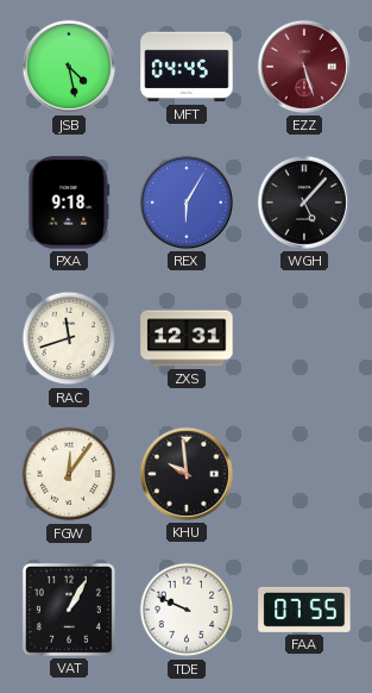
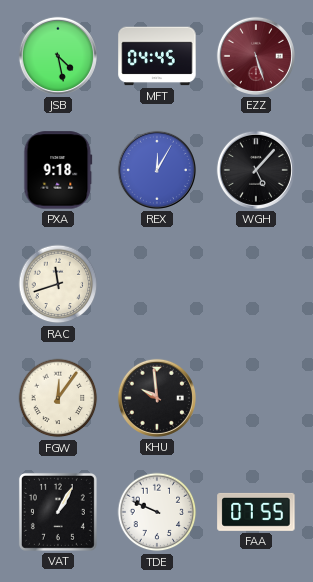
REX: 6:05 -> 12:05 (157, 170)
ZXS: 12:31 -> none (187, 338)
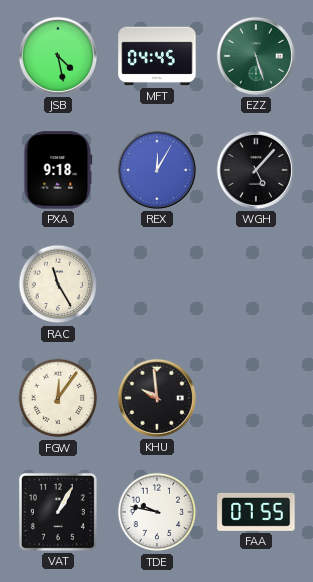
EZZ dial: burgundy -> green (256, 56)
RAC: 11:42 -> 11:25 (58, 284)
TDE: 9:49 -> 9:47 (157, 512)
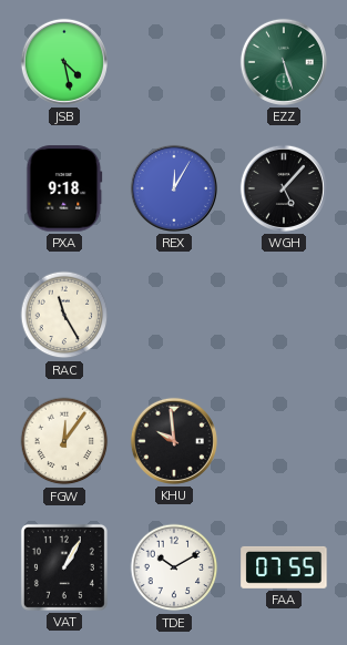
MFT: 04:45 -> none (157, 56)
TDE: 9:47 -> 10:10 (174, 567)
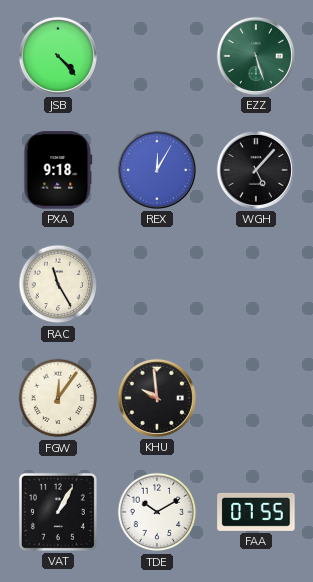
JSB: 4:28 -> 4:23 (58, 56)
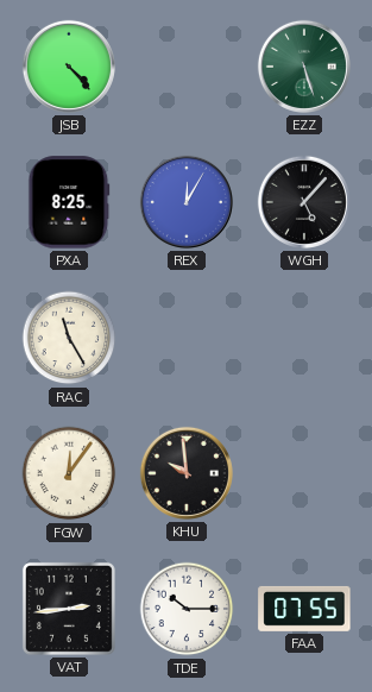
PXA: 9:18 -> 8:25 (69, 202)
VAT: 1:05 -> 2:44 (69, 609)
TDE: 10:10 -> 10:15 (187, 609)
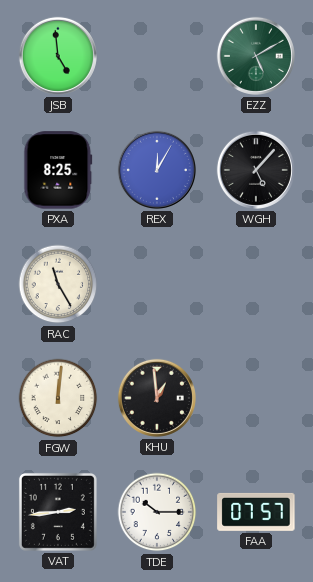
JSB: 4:23 -> 4:59 (58, 56)
EZZ: 5:27 -> 5:10 (256, 56)
FGW: 12:06 -> 12:01 (58, 398)
KHU: 9:59 -> 12:59 (157, 398)
FAA: 07:55 -> 07:57 (256, 512)
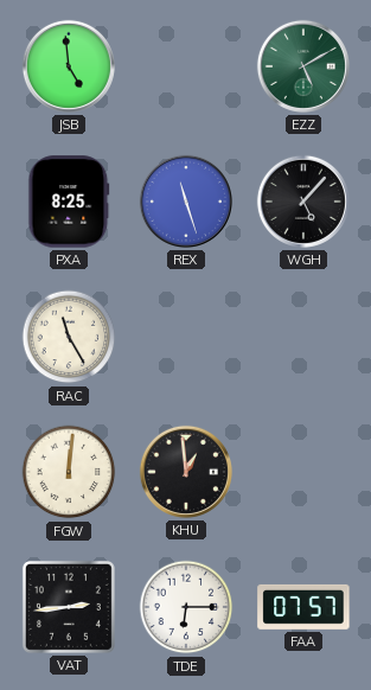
REX: 12:05 -> 11:27 (186, 202)
TDE: 10:15 -> 6:15 (186, 607)
